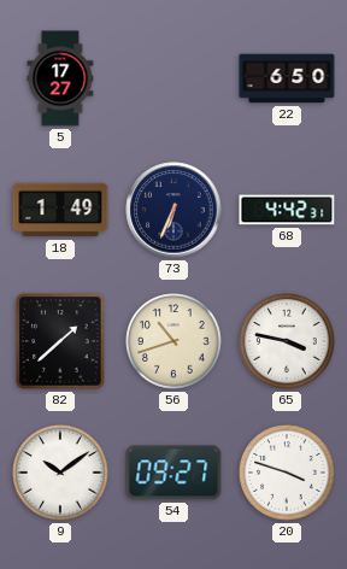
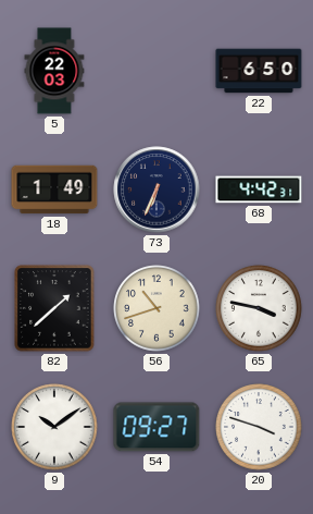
5: 17:27 -> 22:03 (54, 71)
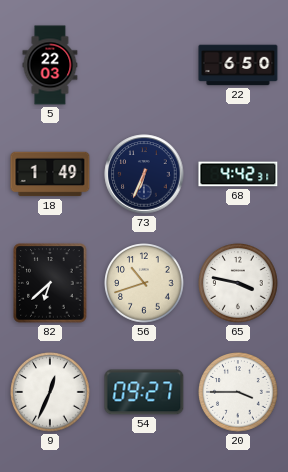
82: 1:38 -> 6:38 (50, 283)
9: 10:09 -> 12:34 (50, 392)
20: 3:48 -> 3:45 (238, 392)
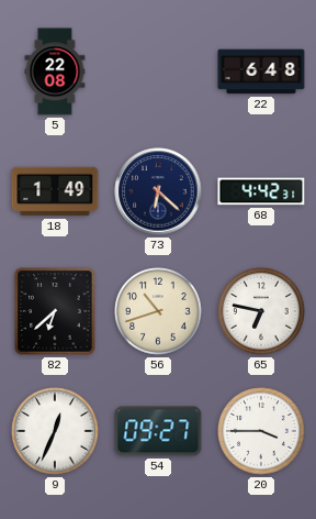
5: 22:03 -> 22:08 (55, 71)
22: 6:50 -> 6:48 (261, 71)
73: 6:34 -> 6:22 (158, 191)
65: 3:47 -> 6:47 (261, 311)
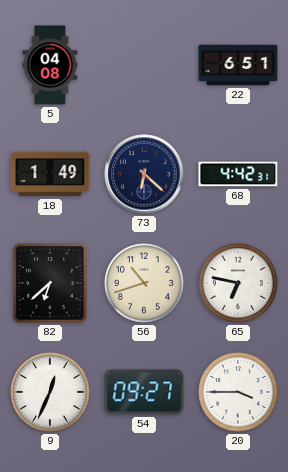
5: 22:08 -> 04:08 (50, 65)
22: 6:48 -> 6:51 (238, 65)
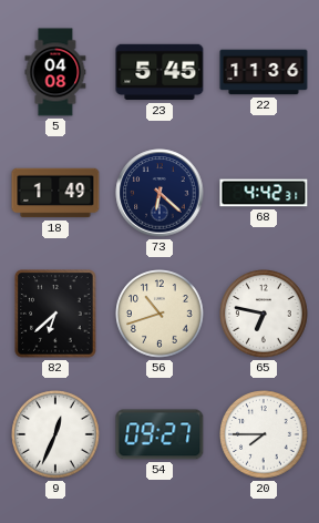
23: none -> 5:45 (159, 72)
22: 6:51 -> 11:36 (264, 72)
20: 3:45 -> 7:45 (264, 434)
